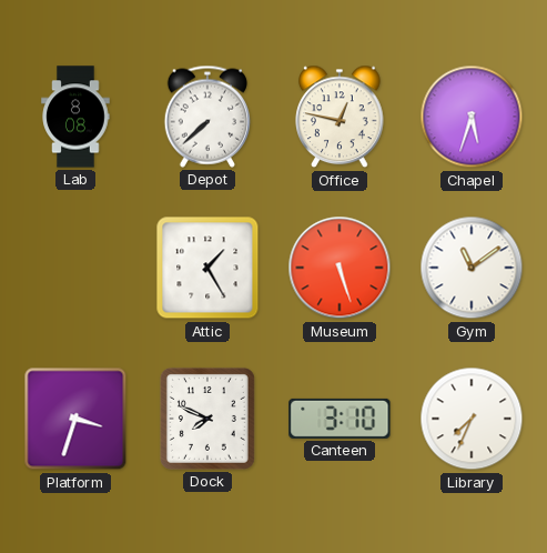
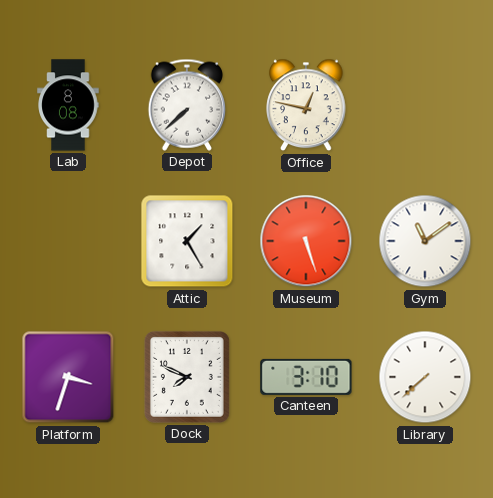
Chapel: 5:33 -> none (472, 117)
Library: 7:34 -> 7:38 (425, 377)
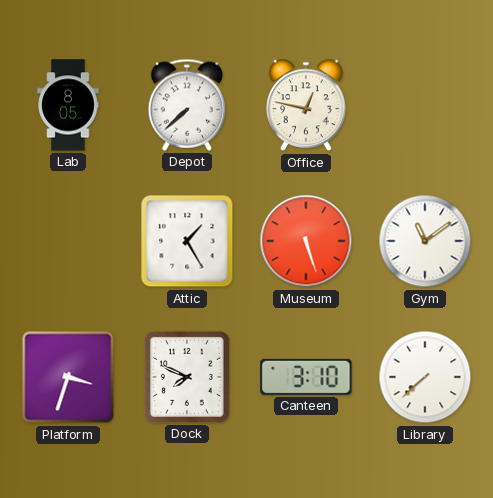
Lab: 8:08 -> 8:05 (68, 105)
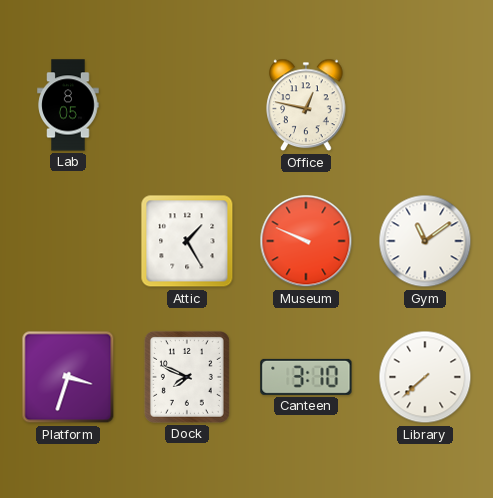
Depot: 7:38 -> none (186, 105)
Museum: 5:27 -> 9:49 (306, 241)
